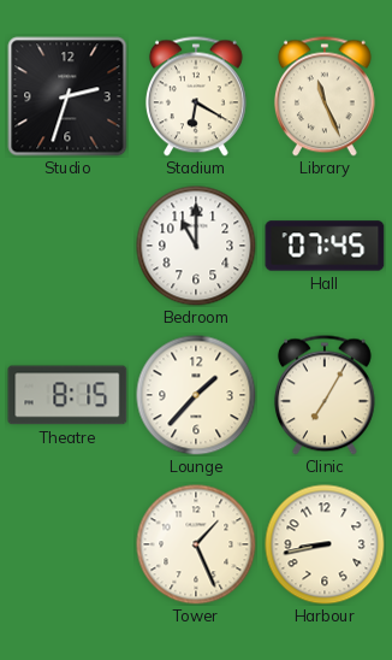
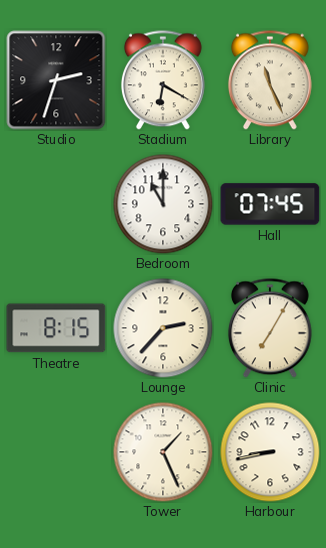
Lounge: 1:37 -> 2:37 (163, 328)
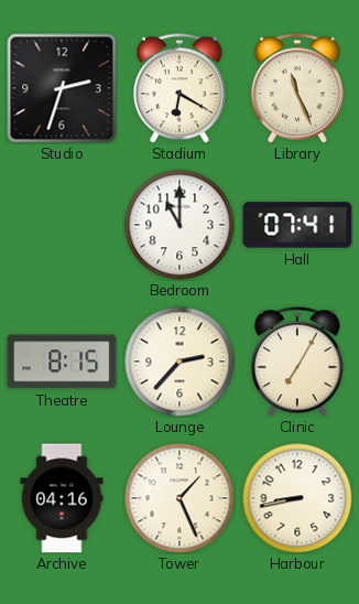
Hall: 07:45 -> 07:41 (297, 225)
Archive: none -> 04:16 (62, 498)
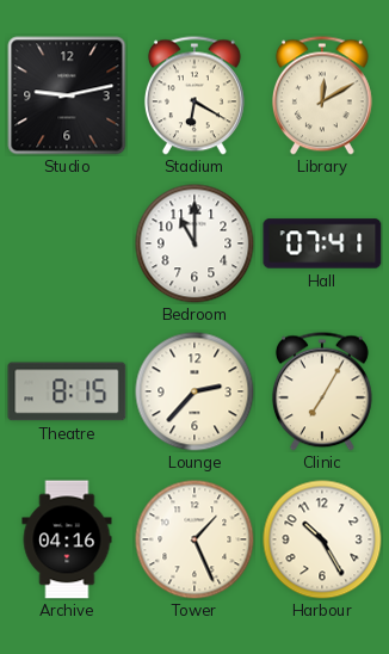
Studio: 2:33 -> 9:13 (67, 95)
Library: 11:26 -> 12:10 (322, 95)
Harbour: 8:43 -> 10:25 (322, 539)
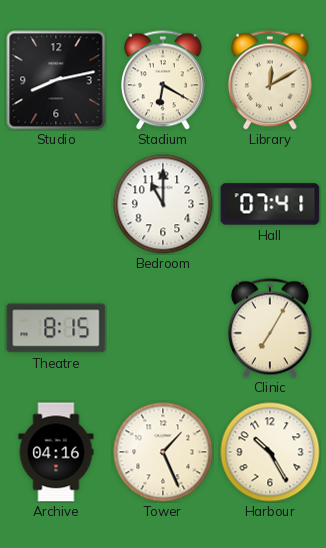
Studio: 9:13 -> 8:13 (56, 80)
Lounge: 2:37 -> none (194, 391)
